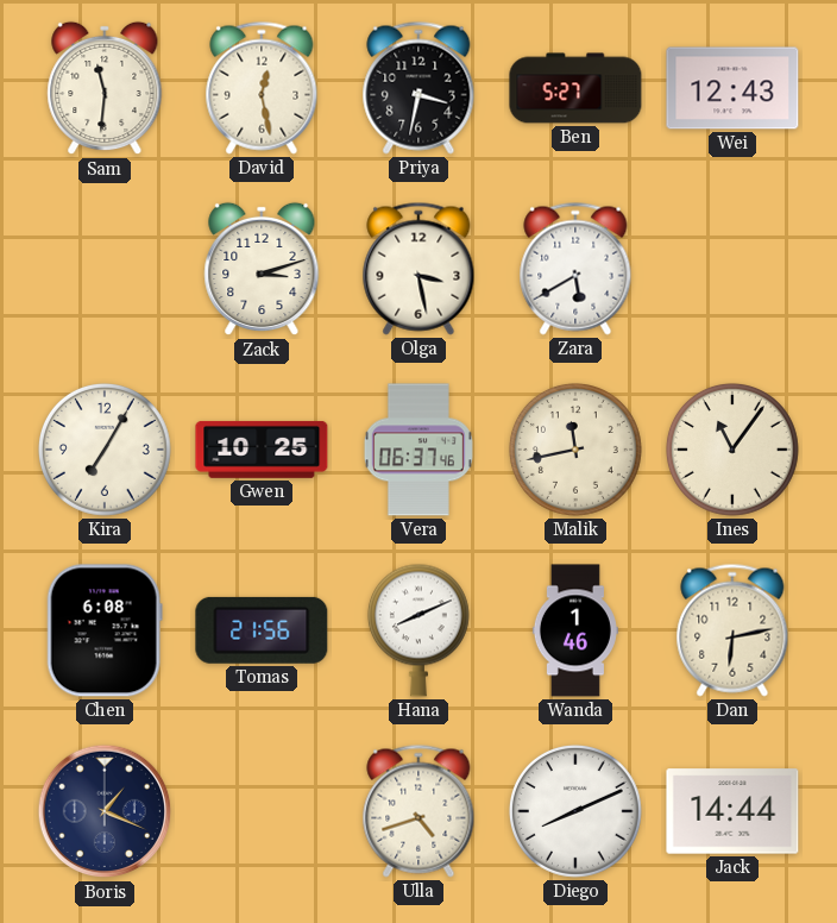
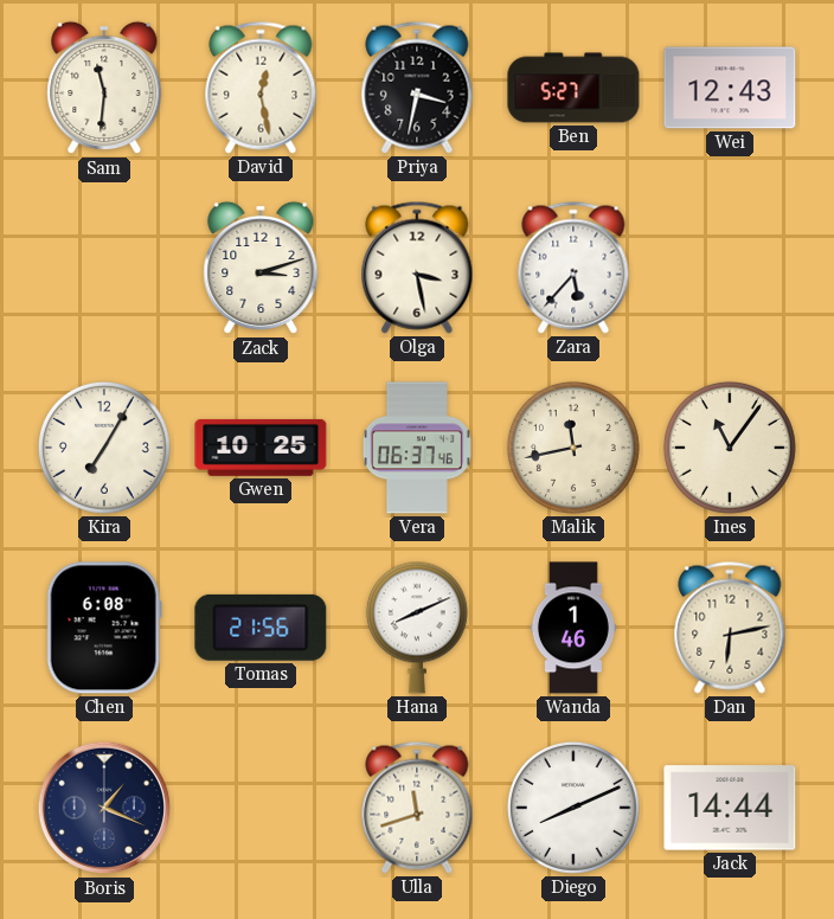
Zara: 5:40 -> 5:37 (573, 268)
Ulla: 4:42 -> 11:42 (417, 808)
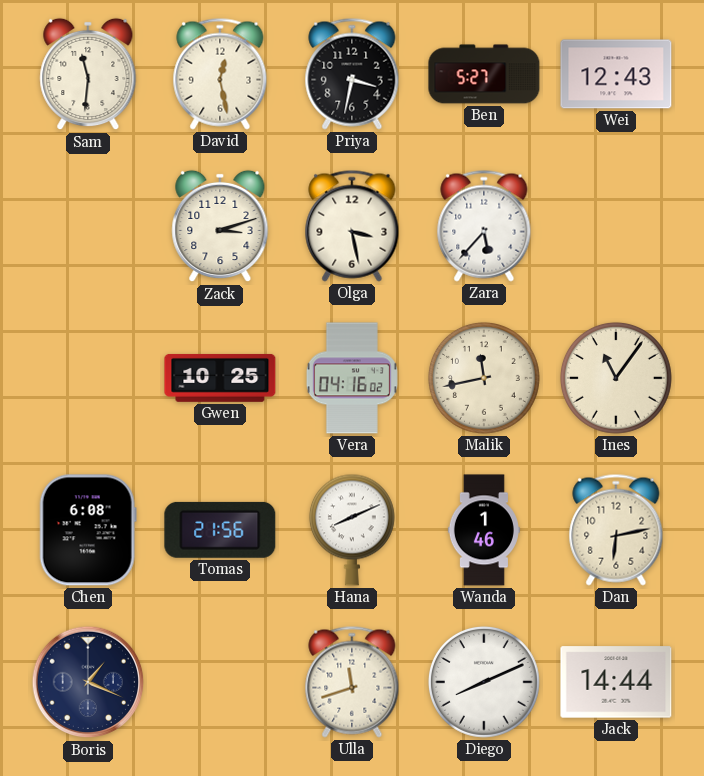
Kira: 7:05 -> none (104, 448)
Vera: 06:37 -> 04:16 (352, 378)
